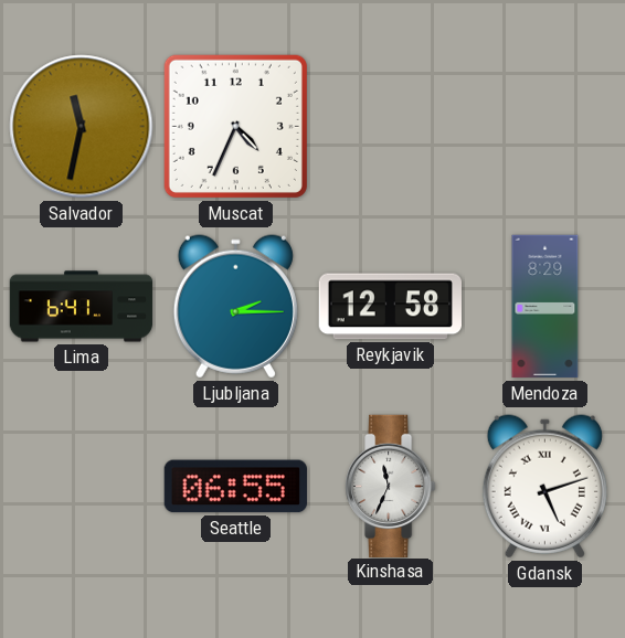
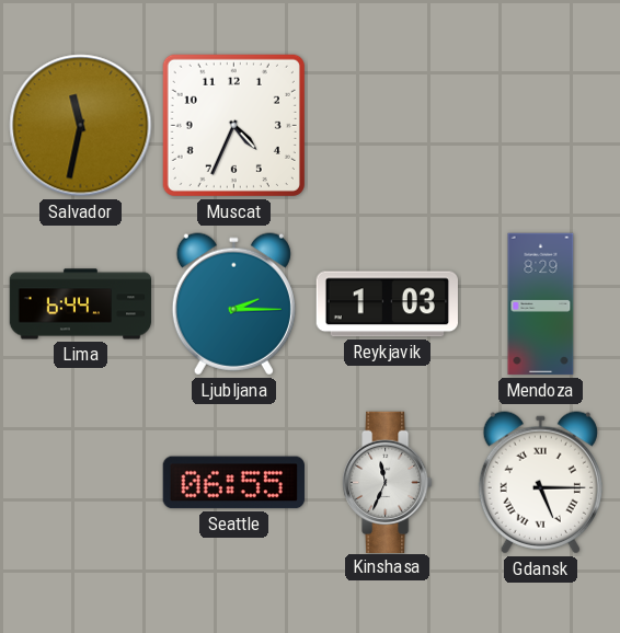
Lima: 6:41 -> 6:44 (81, 304)
Reykjavik: 12:58 -> 1:03 (387, 304)
Gdansk: 5:12 -> 5:15 (540, 483)
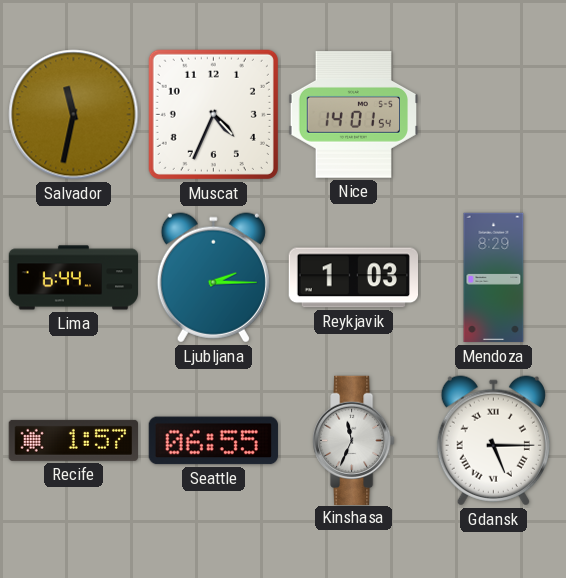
Nice: none -> 14:01 (354, 115)
Recife: none -> 1:57 (73, 440)
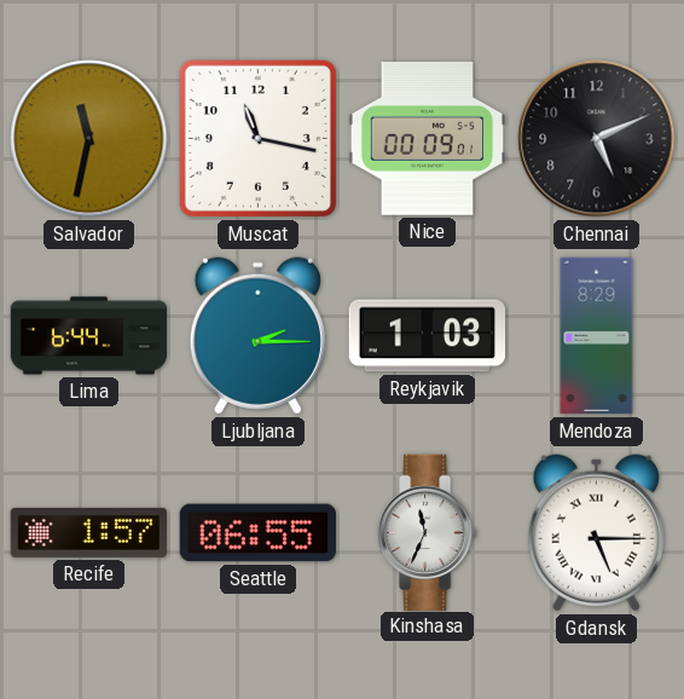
Muscat: 4:34 -> 11:17 (257, 138)
Nice: 14:01 -> 00:09 (428, 139)
Chennai: none -> 5:11 (597, 139)
